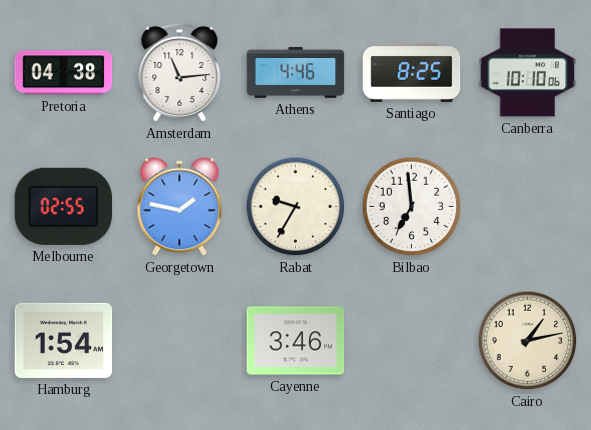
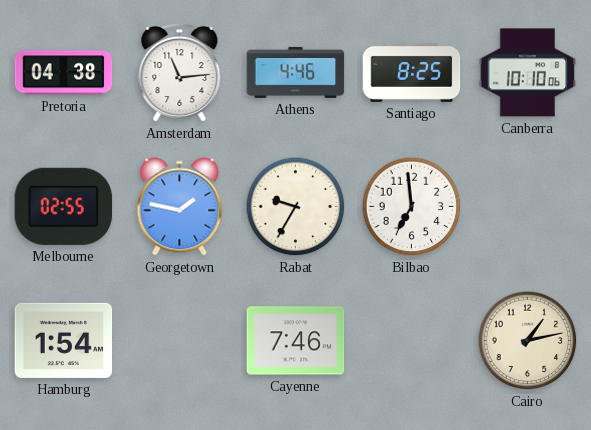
Cayenne: 3:46 -> 7:46 (296, 341)
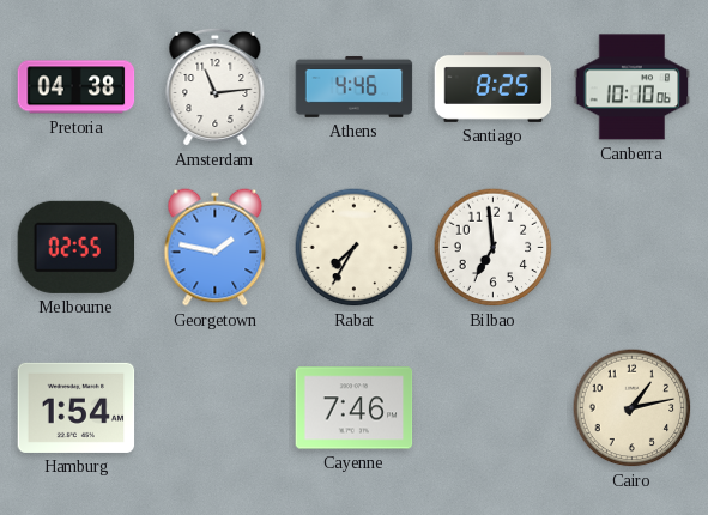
Rabat: 9:35 -> 7:35 (355, 248)
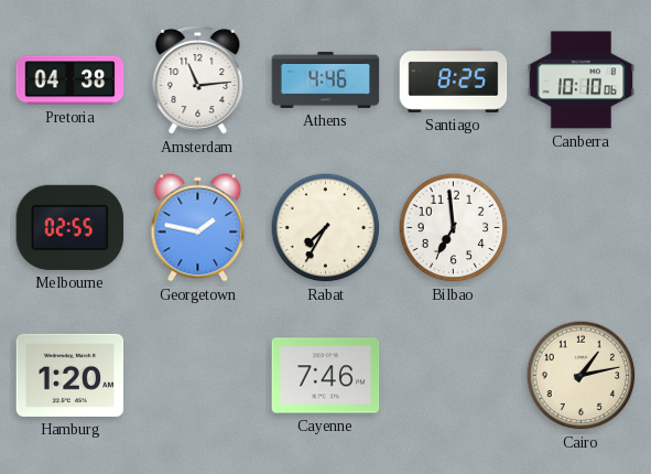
Hamburg: 1:54 -> 1:20 (70, 375)
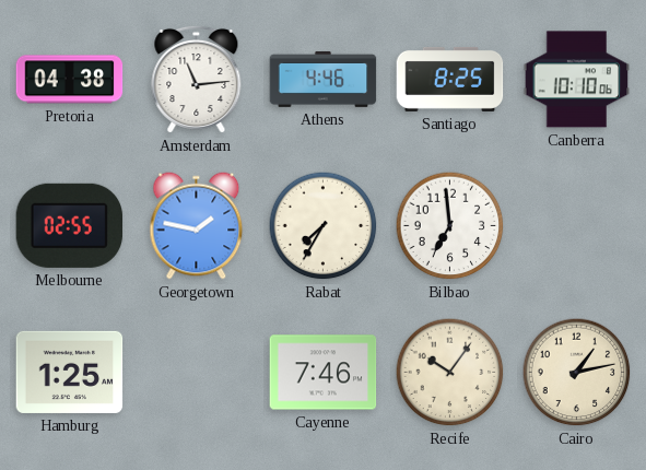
Hamburg: 1:20 -> 1:25 (70, 372)
Recife: none -> 10:06 (450, 373)
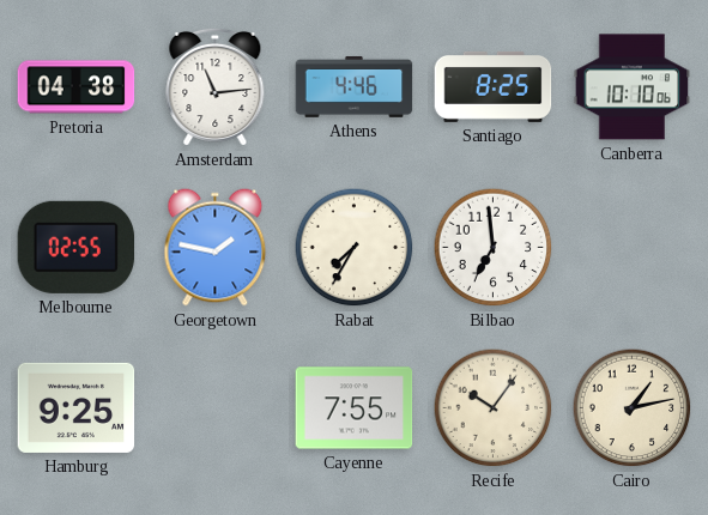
Hamburg: 1:25 -> 9:25 (77, 407)
Cayenne: 7:46 -> 7:55 (355, 408)
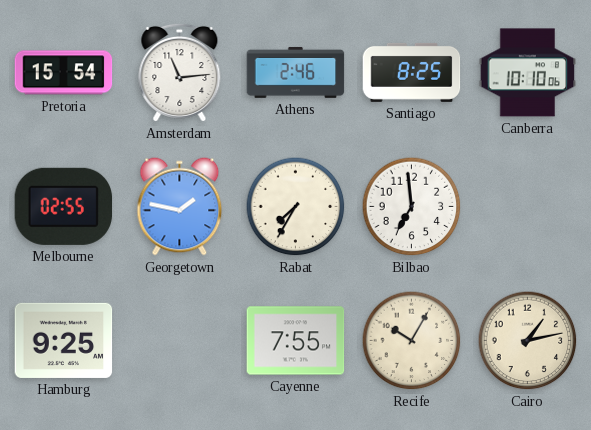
Pretoria: 04:38 -> 15:54 (64, 73)
Athens: 4:46 -> 2:46 (296, 72)
Recife: 10:06 -> 10:05 (412, 341)
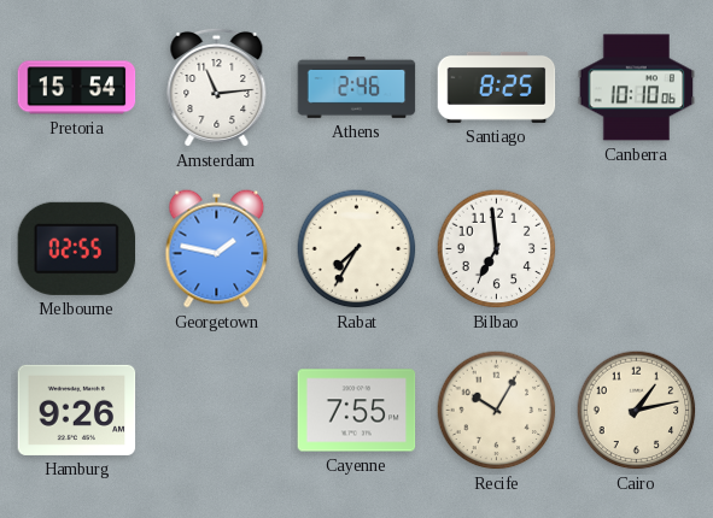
Hamburg: 9:25 -> 9:26 (77, 410)
